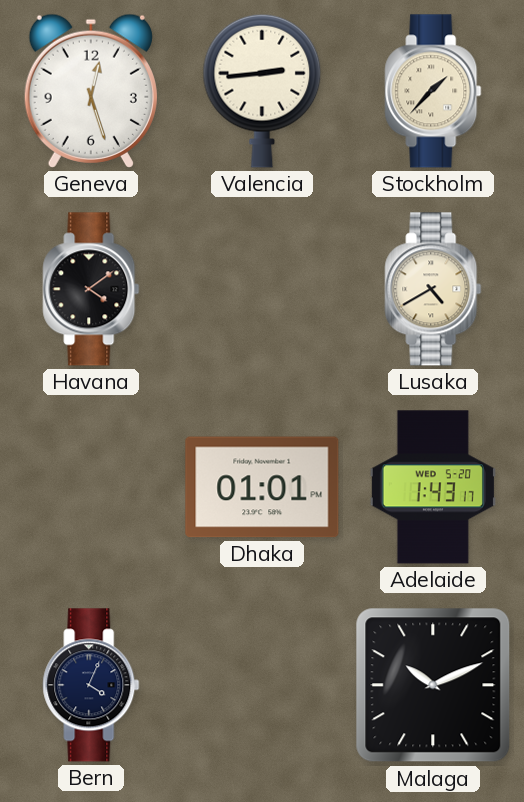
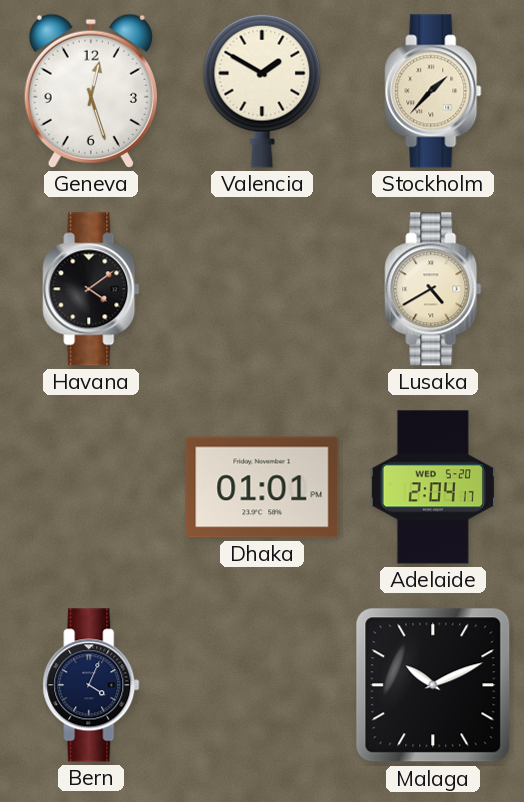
Valencia: 2:44 -> 1:50 (262, 91)
Adelaide: 1:43 -> 2:04 (433, 487)
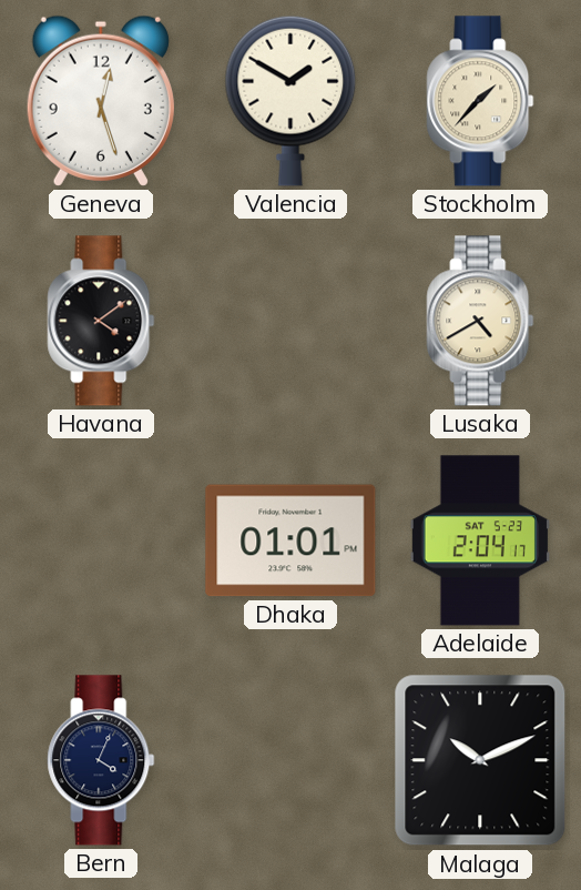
Adelaide date: WED 5-20 -> SAT 5-23 (480, 540)
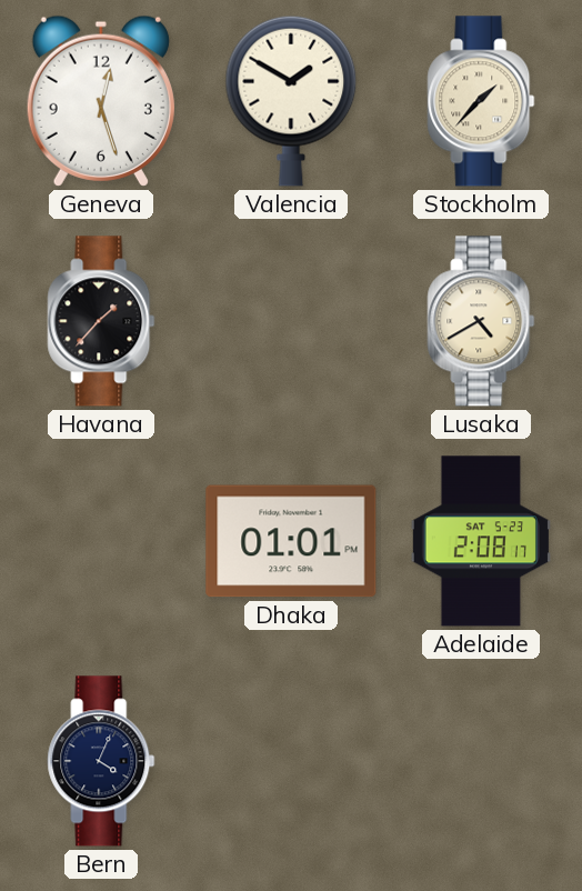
Havana: 4:09 -> 1:37 (101, 321)
Adelaide: 2:04 -> 2:08 (481, 541)
Malaga: 10:11 -> none (480, 760)
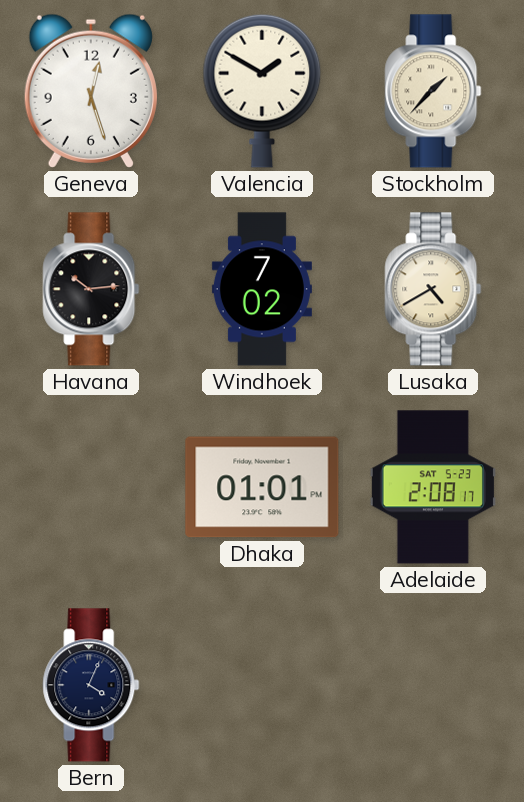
Havana: 1:37 -> 10:14 (91, 289)
Windhoek: none -> 7:02 (262, 289)
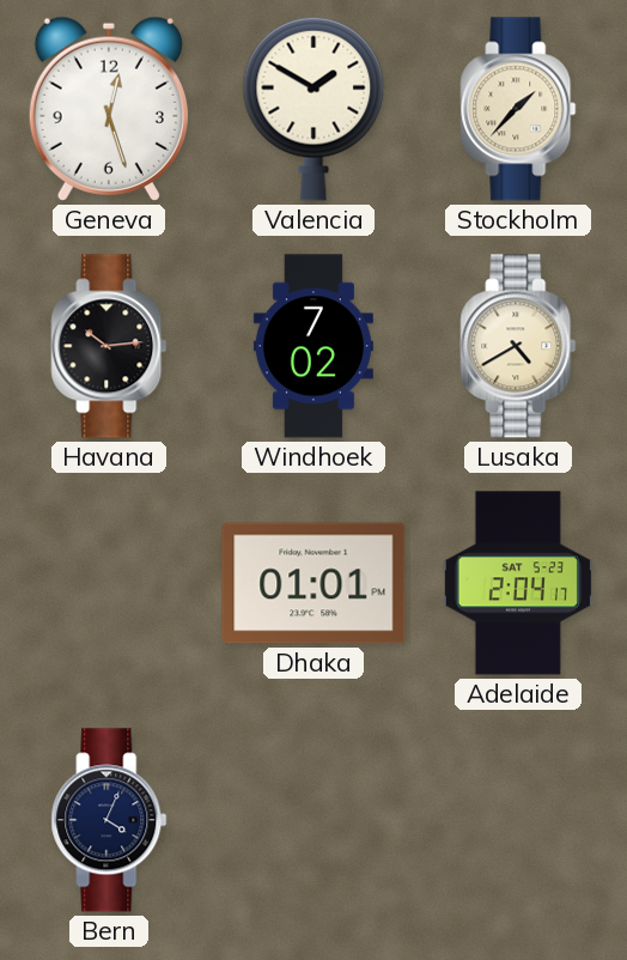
Adelaide: 2:08 -> 2:04 (518, 583)
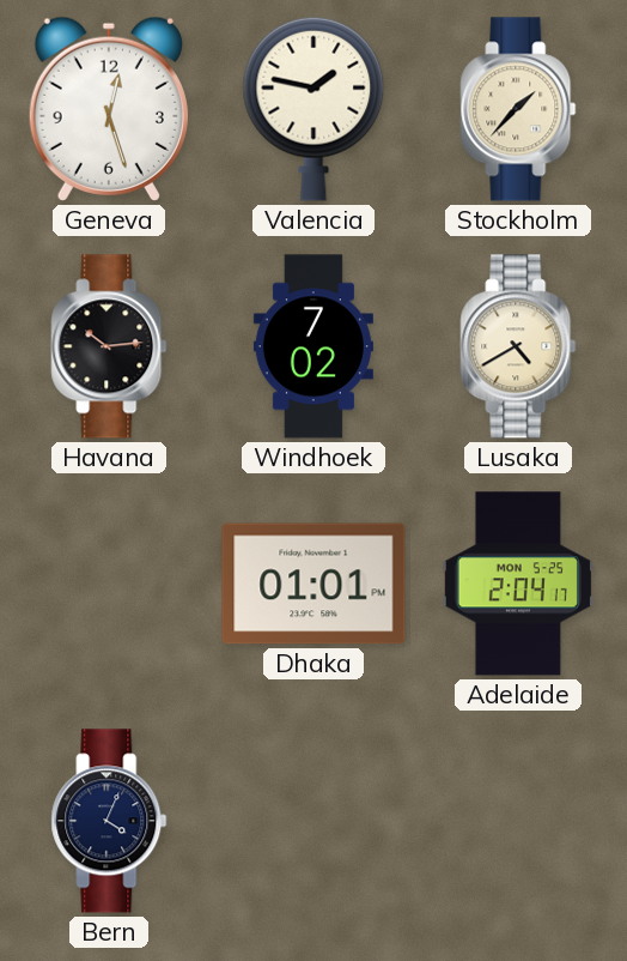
Valencia: 1:50 -> 1:47 (313, 109)
Adelaide date: SAT 5-23 -> MON 5-25 (518, 584)
